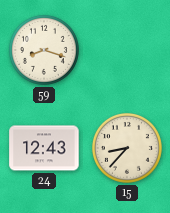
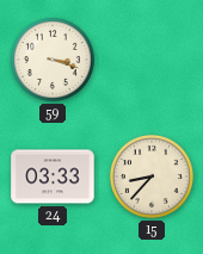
59: 8:18 -> 3:18 (53, 60)
24: 12:43 -> 03:33 (53, 176)
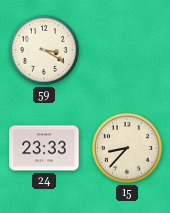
59: 3:18 -> 3:20 (44, 50)
24: 03:33 -> 23:33 (44, 148)
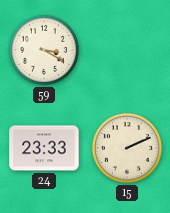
15: 8:37 -> 2:11 (127, 148)
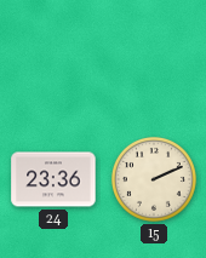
59: 3:20 -> none (44, 50)
24: 23:33 -> 23:36 (53, 179)
